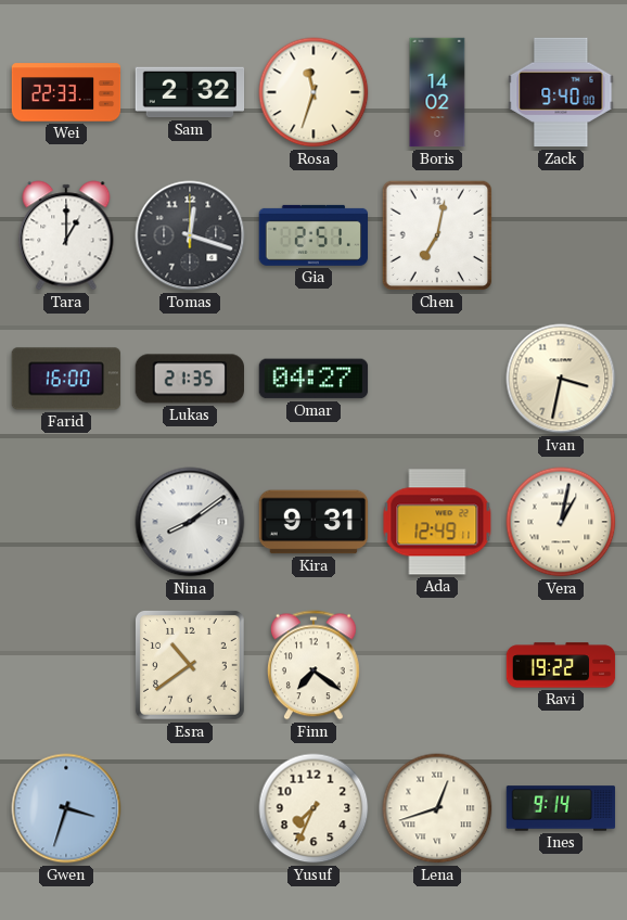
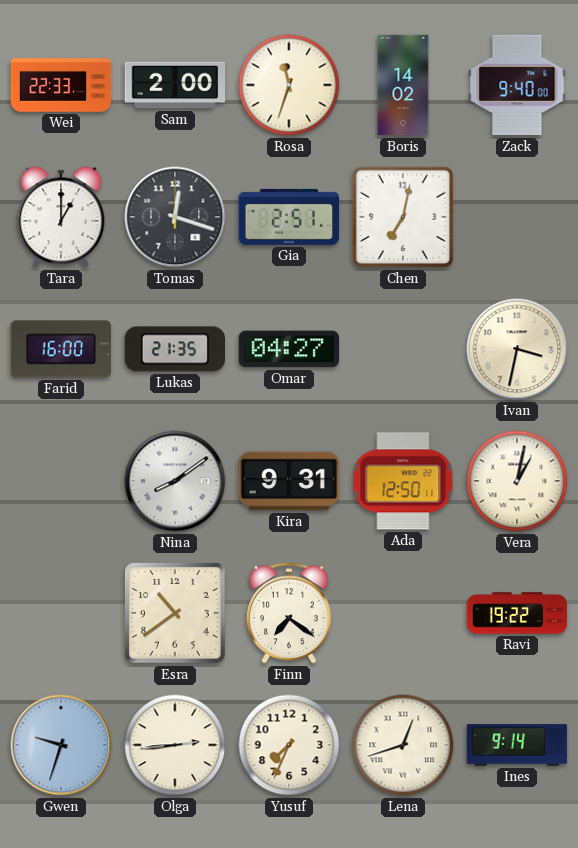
Sam: 2:32 -> 2:00 (175, 85)
Ada: 12:49 -> 12:50 (403, 481)
Gwen: 3:33 -> 9:33 (61, 745)
Olga: none -> 2:44 (175, 745)
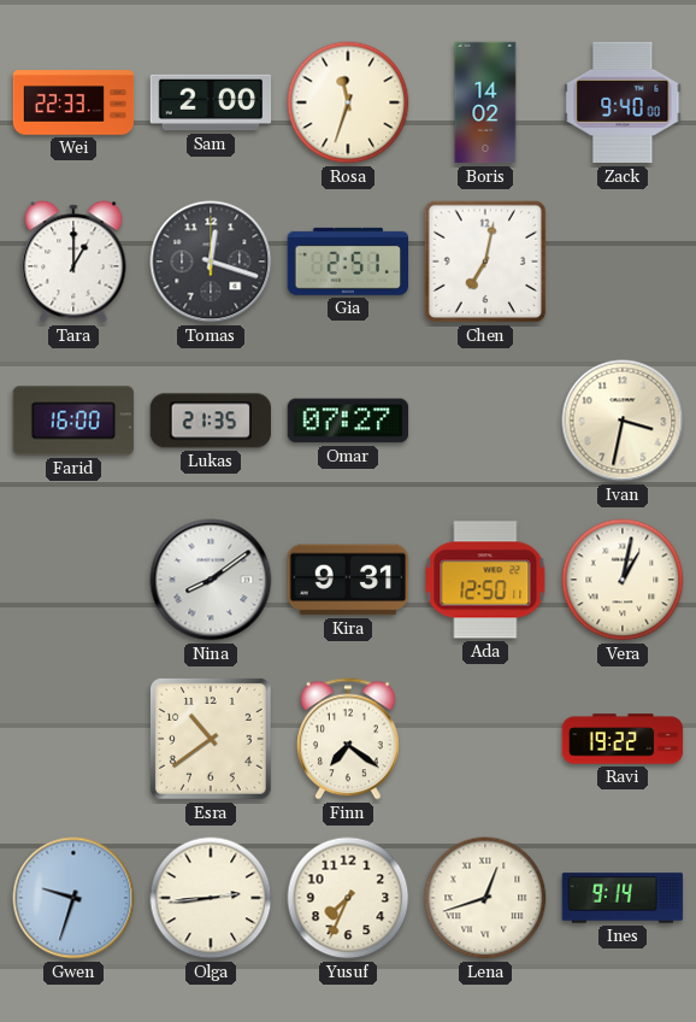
Omar: 04:27 -> 07:27 (348, 421)
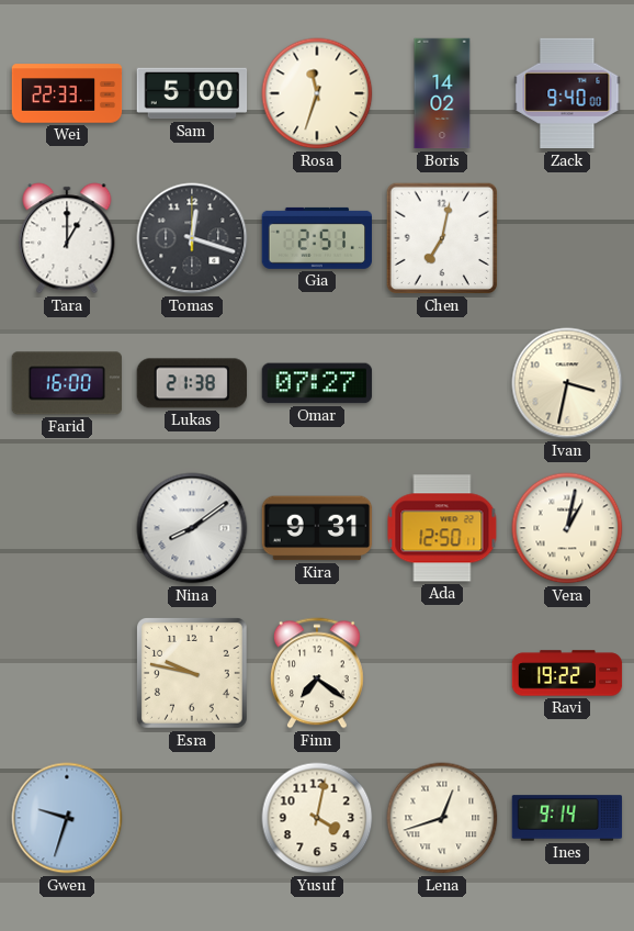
Sam: 2:00 -> 5:00 (192, 93)
Lukas: 21:35 -> 21:38 (191, 383)
Esra: 10:39 -> 9:47 (192, 673)
Olga: 2:44 -> none (211, 898)
Yusuf: 7:34 -> 4:02 (317, 818)
